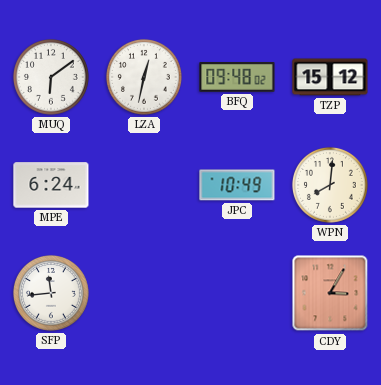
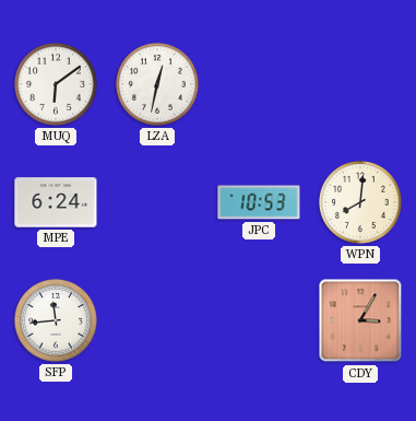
BFQ: 09:48 -> none (237, 78)
TZP: 15:12 -> none (330, 77)
JPC: 10:49 -> 10:53 (259, 202)
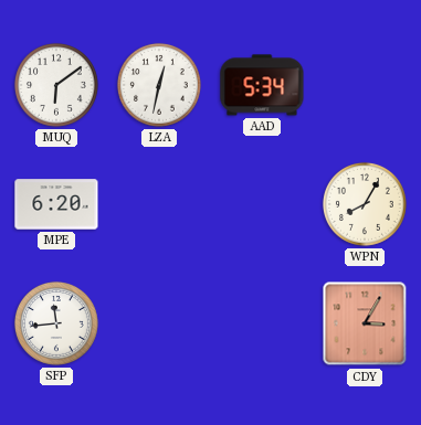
AAD: none -> 5:34 (262, 85)
MPE: 6:24 -> 6:20 (56, 204)
JPC: 10:53 -> none (259, 202)
WPN: 8:01 -> 8:05 (365, 204)
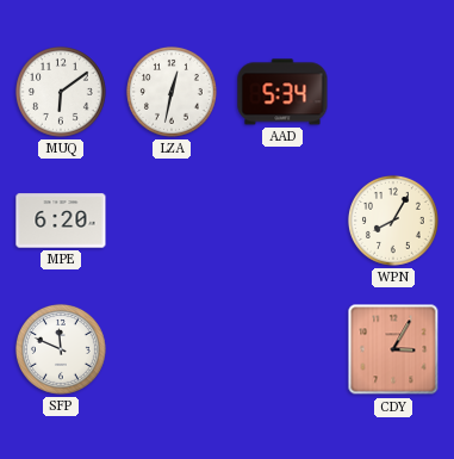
SFP: 11:44 -> 11:49 (61, 349)
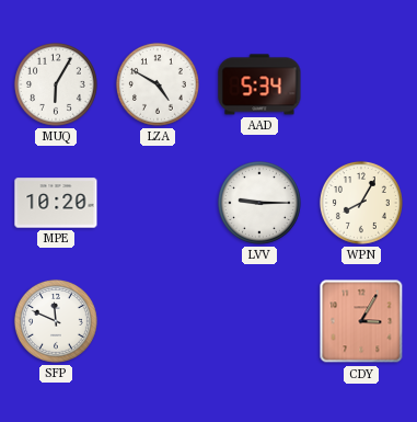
MUQ: 6:09 -> 6:05 (56, 84)
LZA: 12:32 -> 4:50 (158, 84)
MPE: 6:20 -> 10:20 (56, 203)
LVV: none -> 9:15 (259, 203)
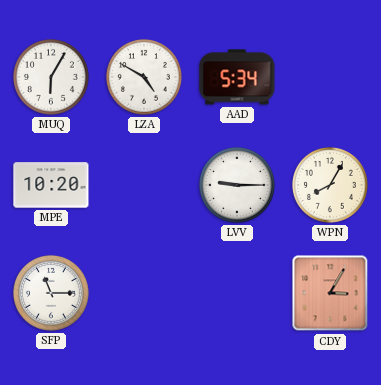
SFP: 11:49 -> 11:15 (51, 293)
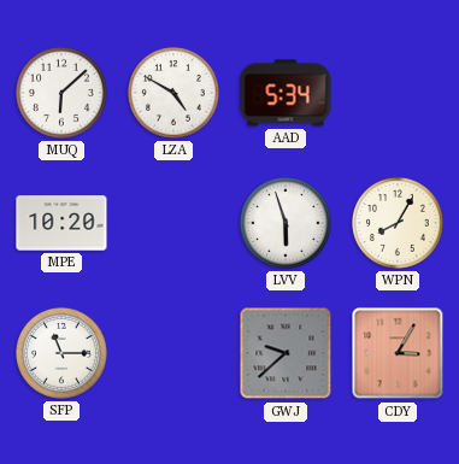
MUQ: 6:05 -> 6:08 (61, 93)
LVV: 9:15 -> 5:57 (286, 223)
GWJ: none -> 9:38 (286, 353)
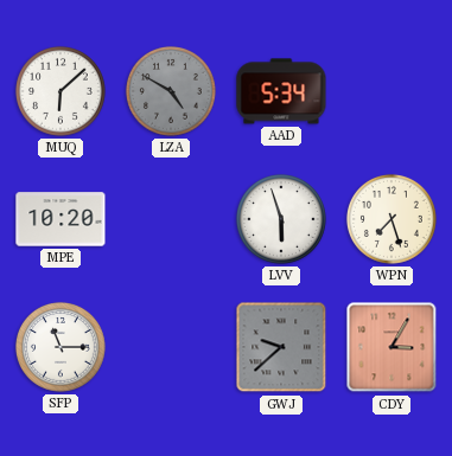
LZA dial: white -> grey (171, 91)
WPN: 8:05 -> 7:27 (391, 219)
